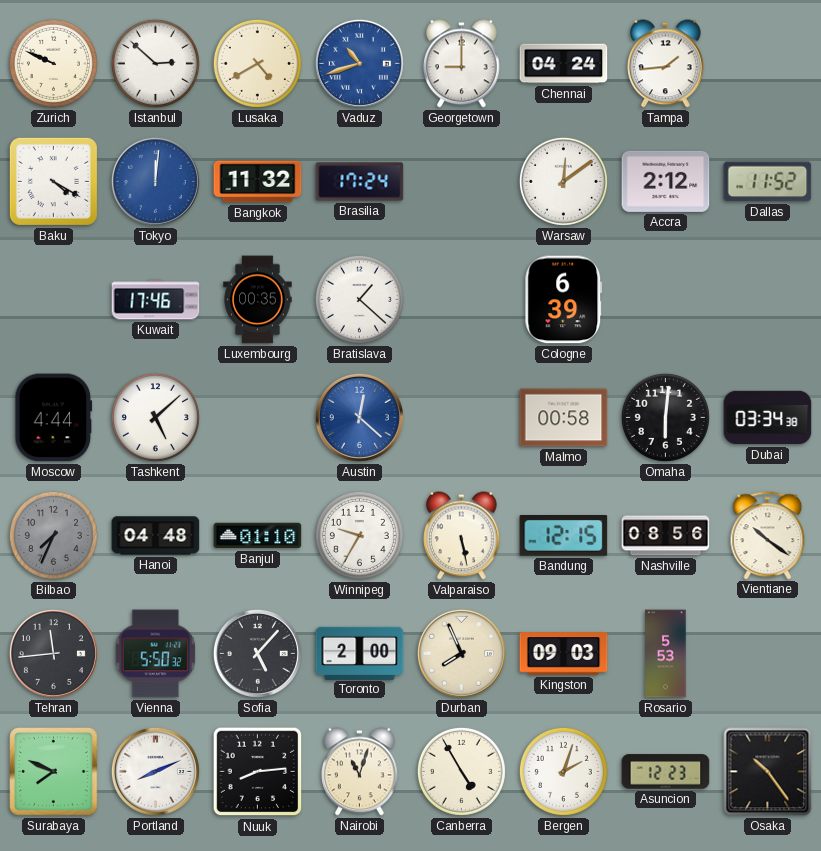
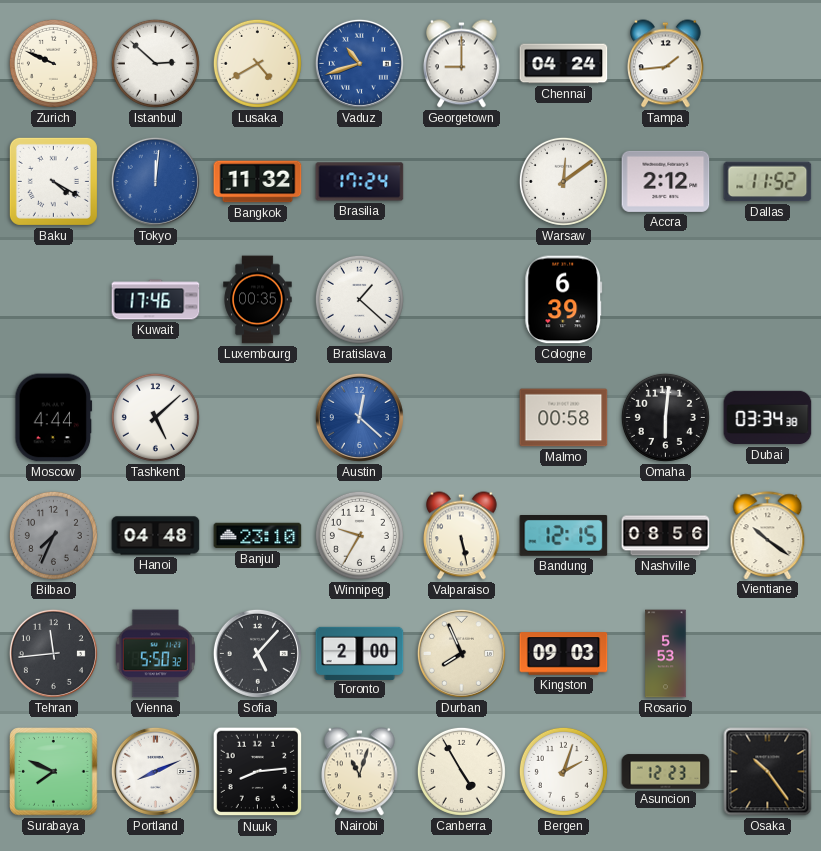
Banjul: 01:10 -> 23:10 (258, 536)
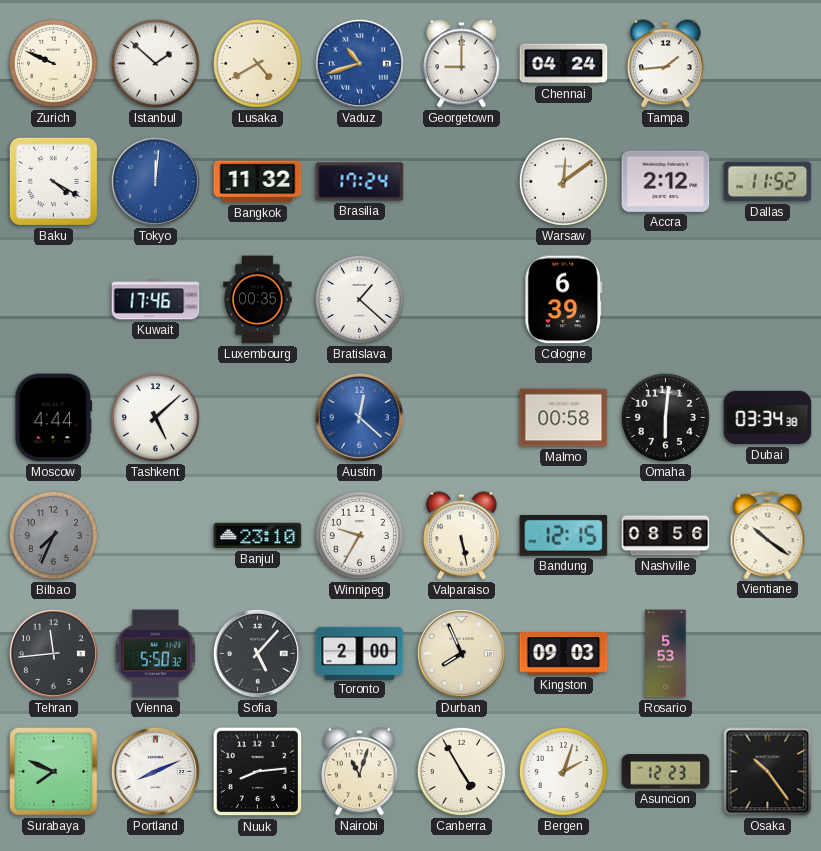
Istanbul: 2:52 -> 1:52 (155, 63)
Hanoi: 04:48 -> none (156, 536)
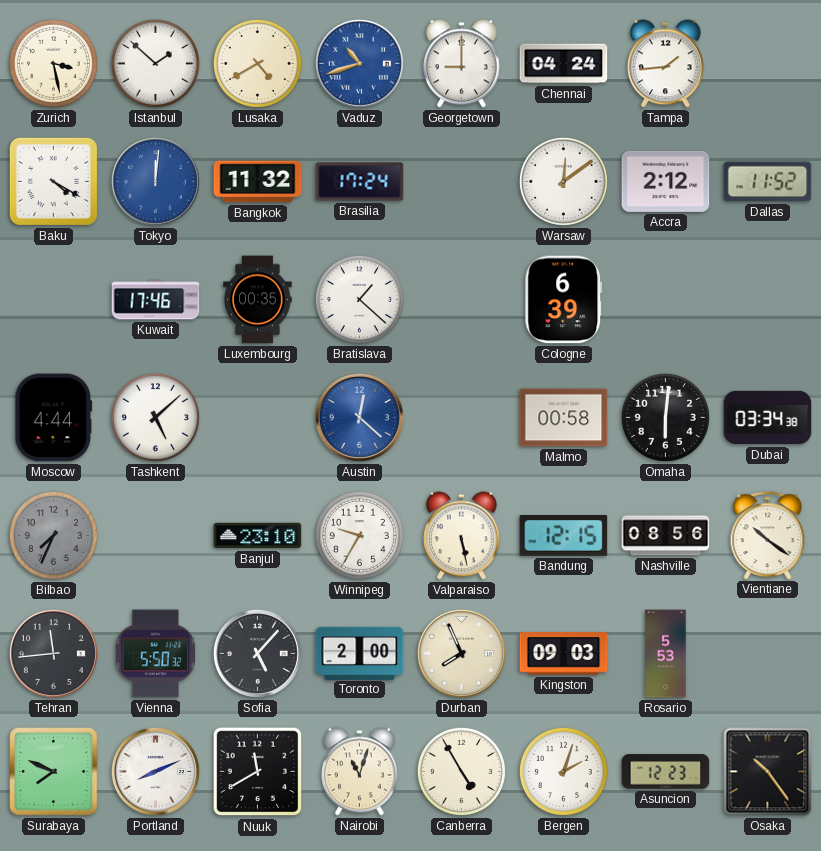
Zurich: 9:49 -> 3:28 (53, 63)
Nuuk: 8:14 -> 11:40 (258, 772)
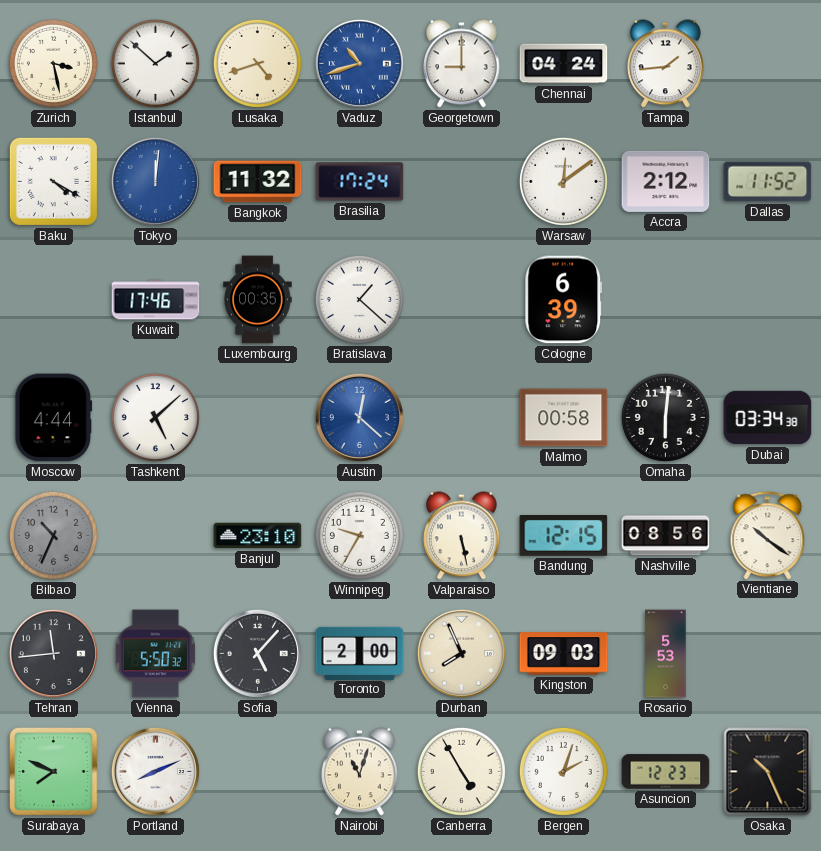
Lusaka: 4:40 -> 4:42 (257, 63)
Bilbao: 7:34 -> 10:34 (53, 535)
Nuuk: 11:40 -> none (258, 772)
Osaka: 10:24 -> 10:26 (768, 772)
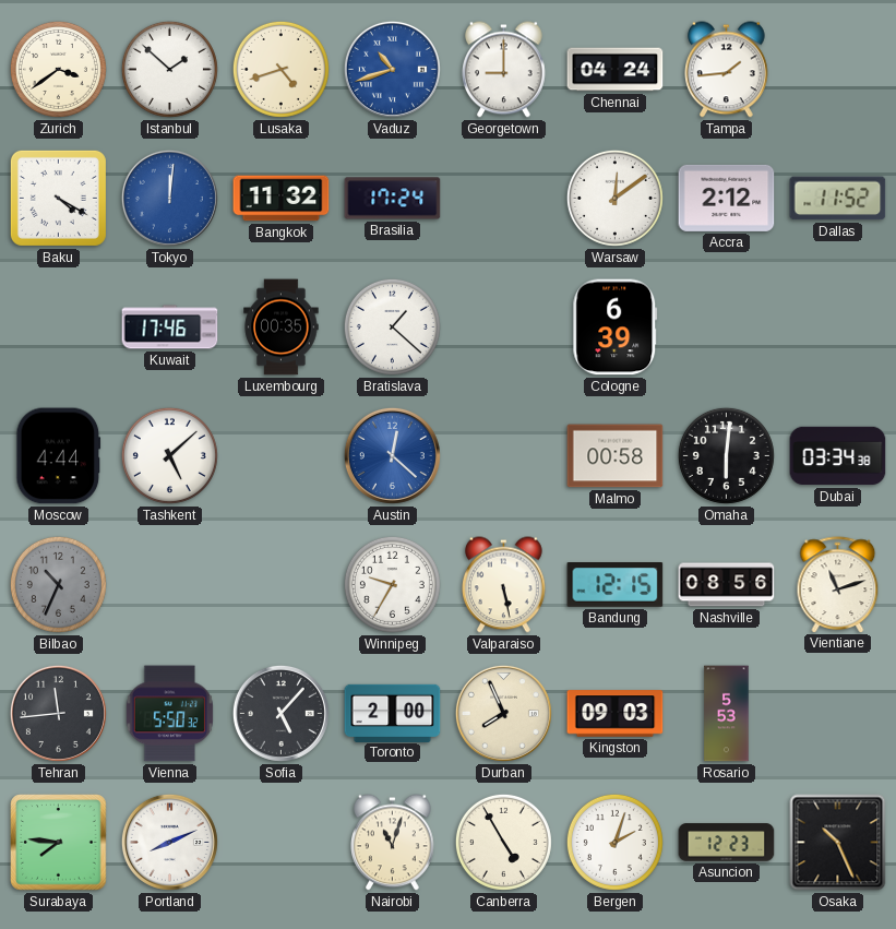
Zurich: 3:28 -> 3:39 (58, 69)
Banjul: 23:10 -> none (258, 536)
Vientiane: 10:21 -> 11:12 (838, 584)
Surabaya: 7:49 -> 7:46 (59, 843)
